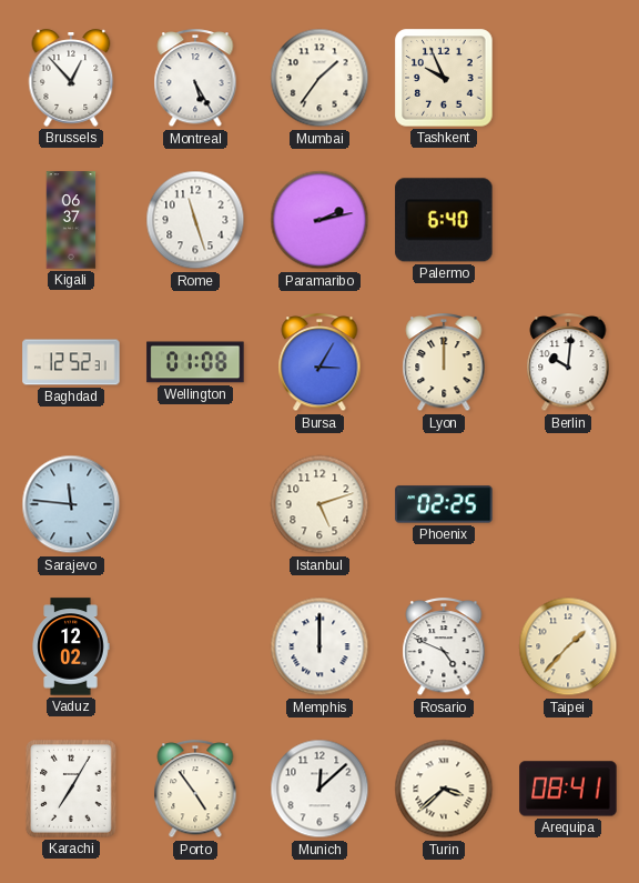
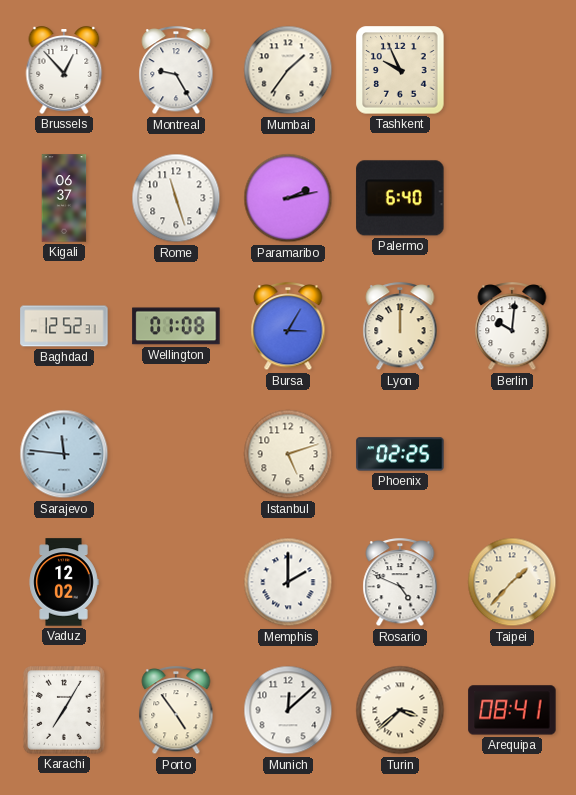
Montreal: 5:25 -> 9:25 (176, 71)
Memphis: 12:00 -> 2:00 (288, 582)
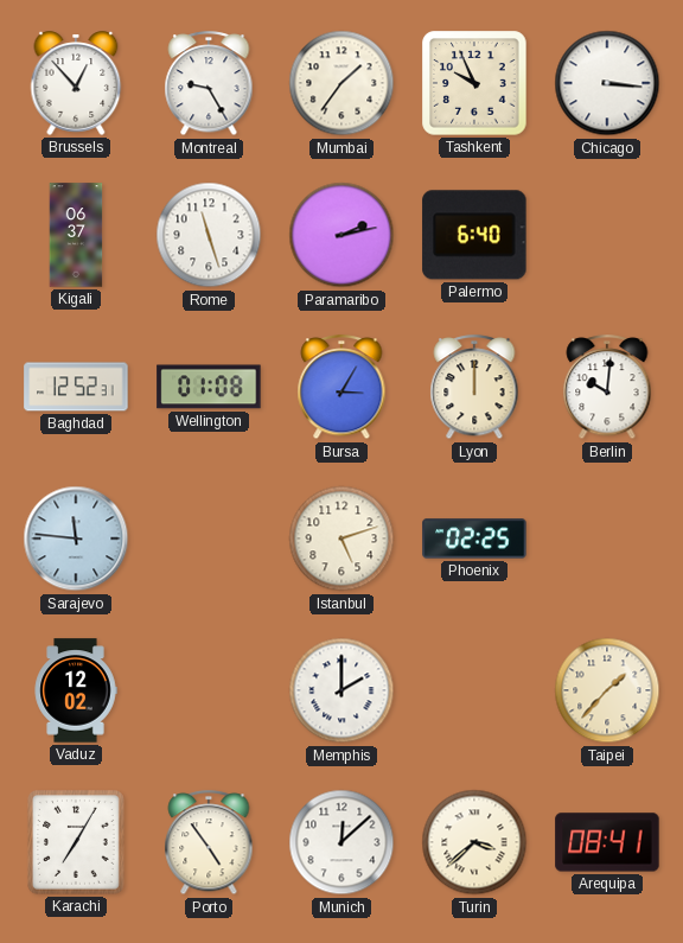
Chicago: none -> 3:16 (607, 83)
Rosario: 4:49 -> none (400, 583)
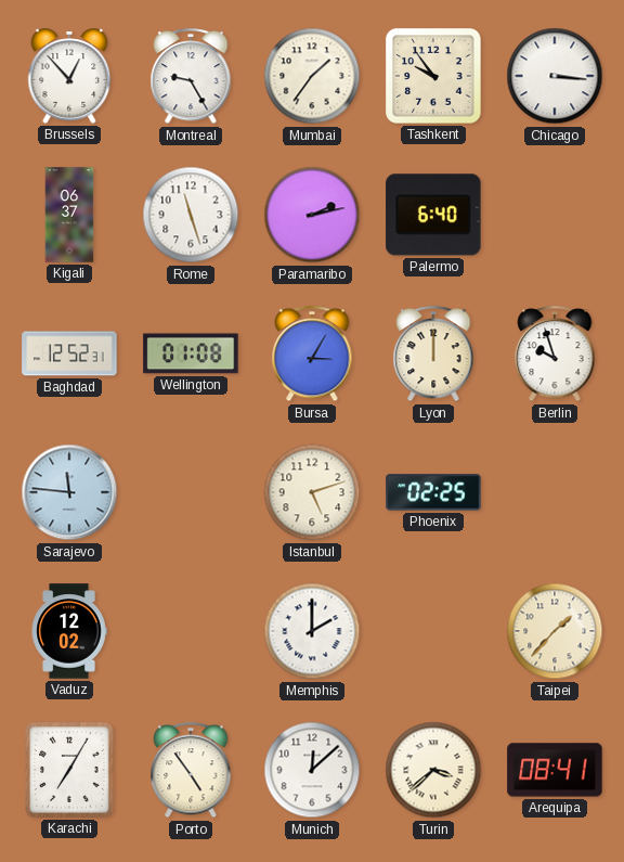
Tashkent: 9:56 -> 9:54 (433, 76)
Berlin: 10:01 -> 9:57 (555, 355)
